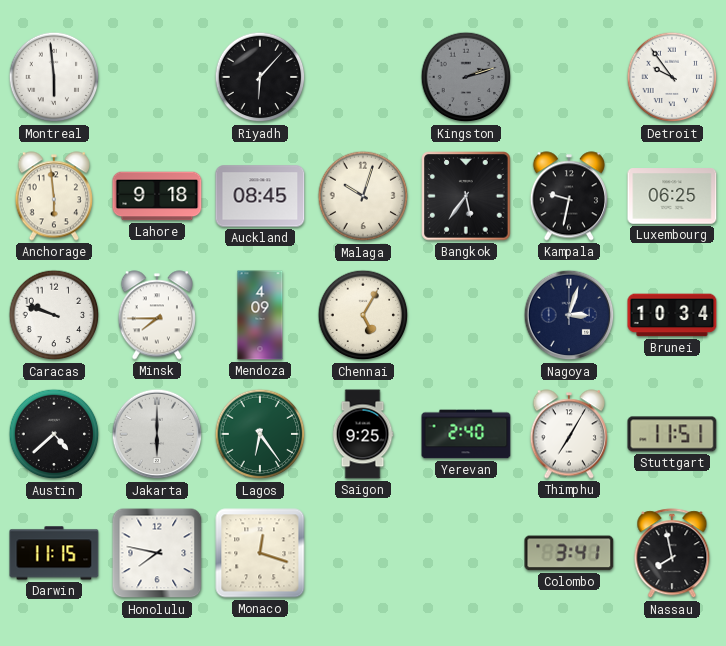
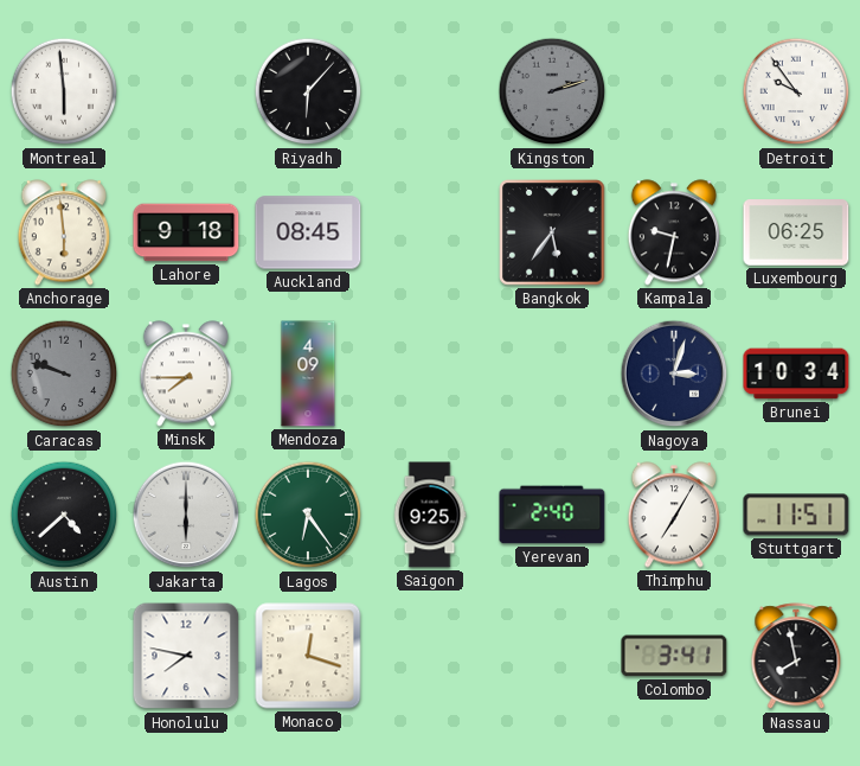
Malaga: 10:03 -> none (363, 196)
Caracas dial: white -> grey (64, 374)
Chennai: 5:05 -> none (363, 315)
Darwin: 11:15 -> none (54, 553)
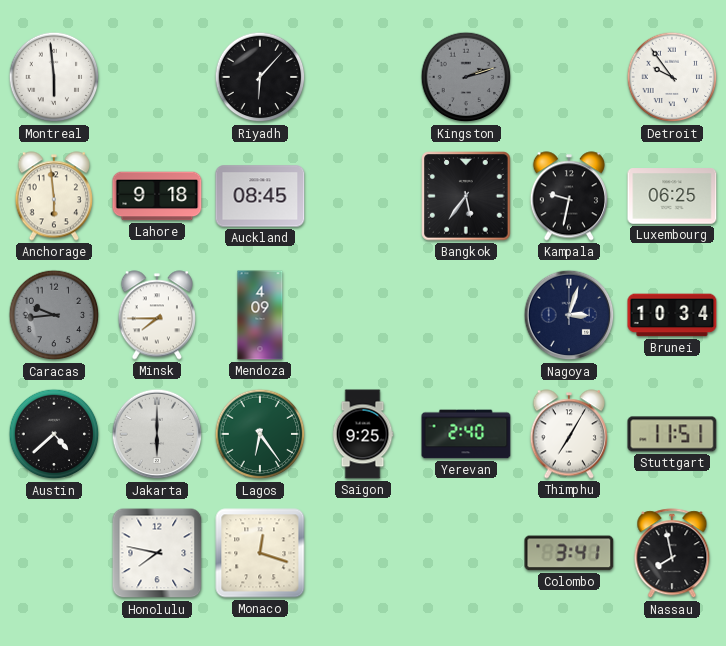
Caracas: 9:48 -> 9:44 (54, 315)
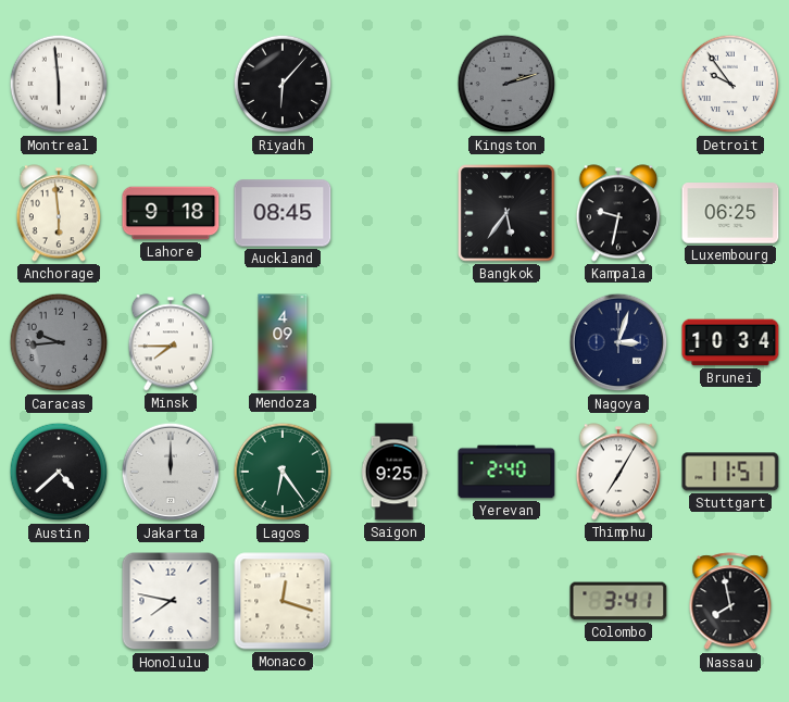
Jakarta: 6:00 -> 12:00 (171, 472)
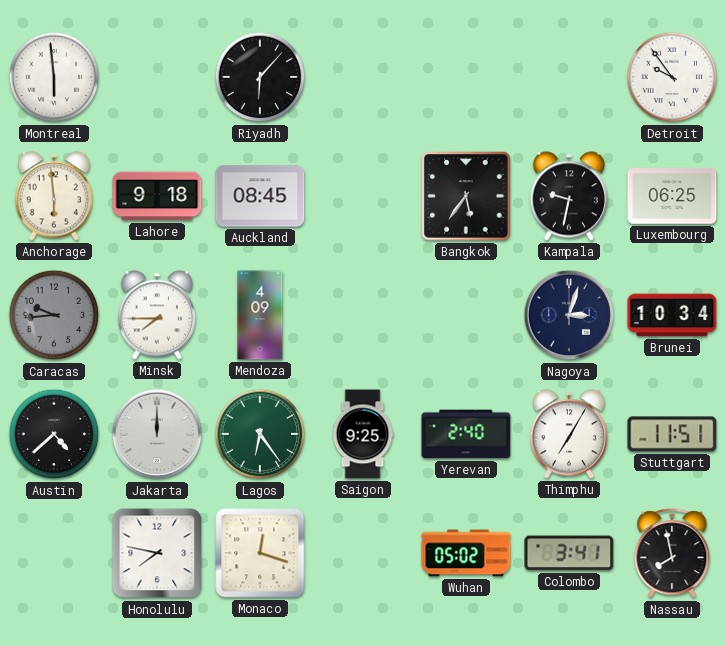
Kingston: 2:12 -> none (506, 84)
Wuhan: none -> 05:02 (466, 553)
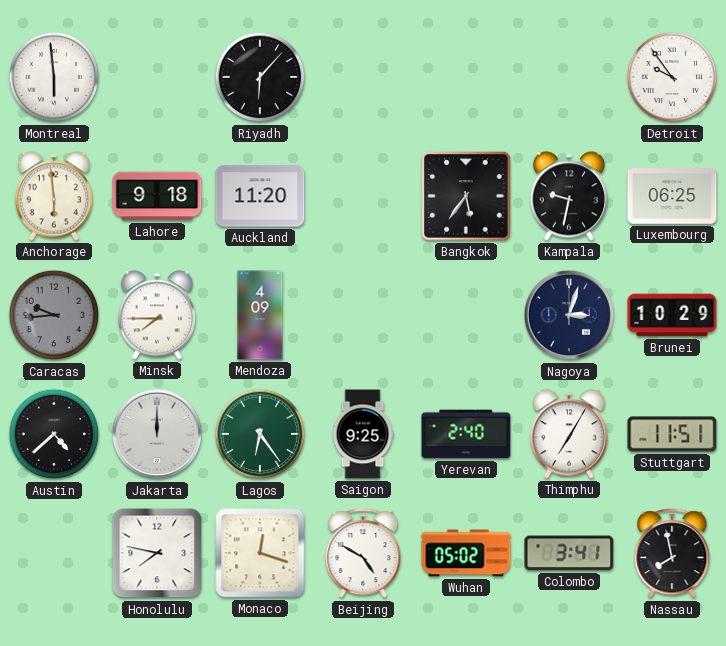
Auckland: 08:45 -> 11:20 (260, 196)
Brunei: 10:34 -> 10:29 (672, 315)
Beijing: none -> 4:50 (363, 554)
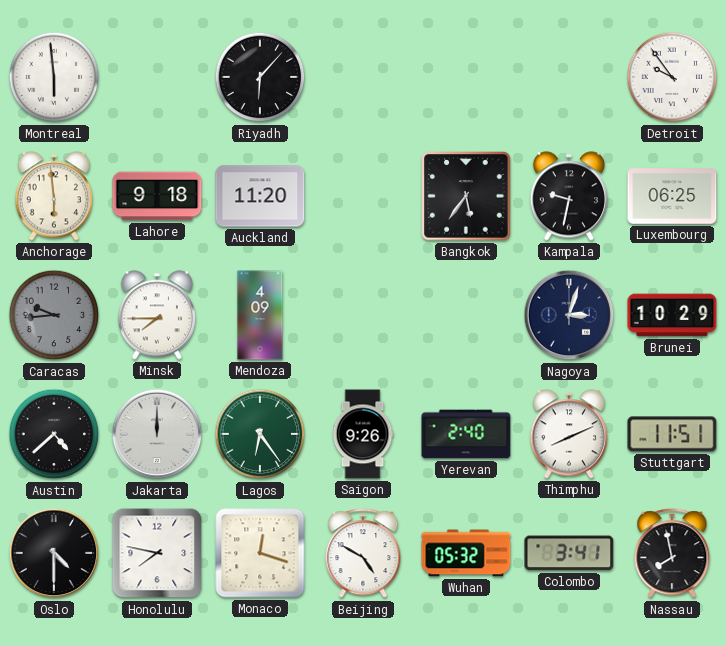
Saigon: 9:25 -> 9:26 (363, 434)
Thimphu: 7:05 -> 8:11 (569, 434)
Oslo: none -> 4:30 (54, 553)
Wuhan: 05:02 -> 05:32 (466, 553)
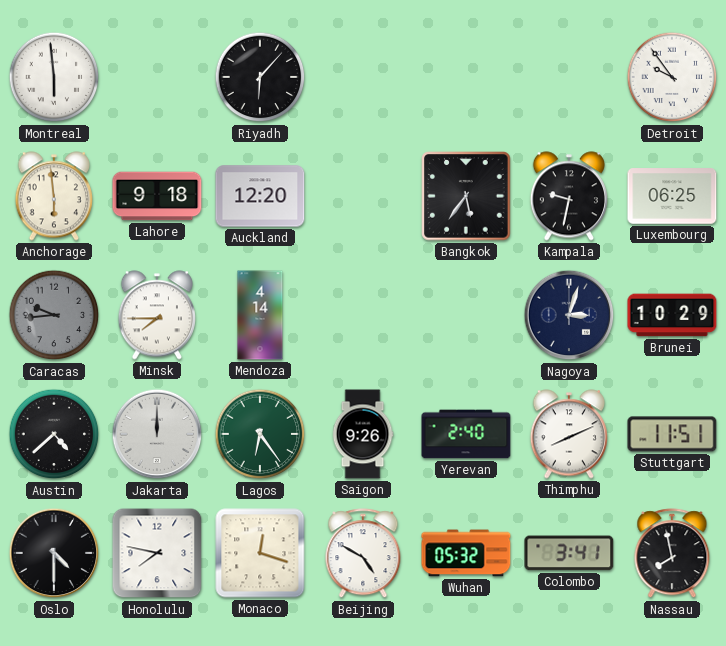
Auckland: 11:20 -> 12:20 (260, 196)
Mendoza: 4:09 -> 4:14 (260, 315)
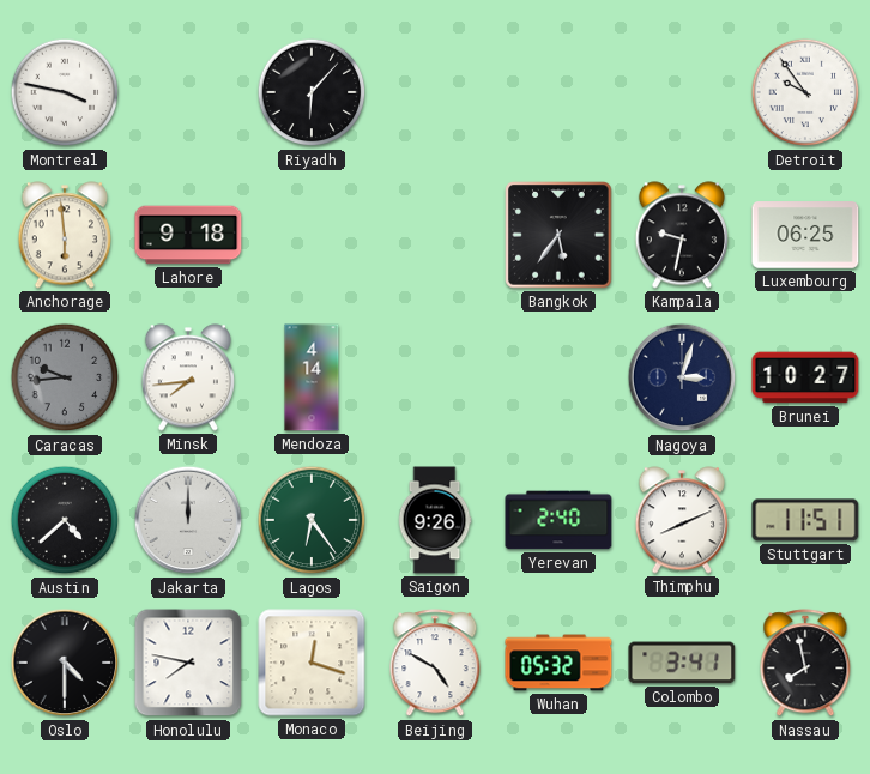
Montreal: 5:59 -> 3:47 (65, 92)
Auckland: 12:20 -> none (260, 196)
Minsk: 7:45 -> 7:44 (188, 377)
Brunei: 10:29 -> 10:27 (805, 377)
